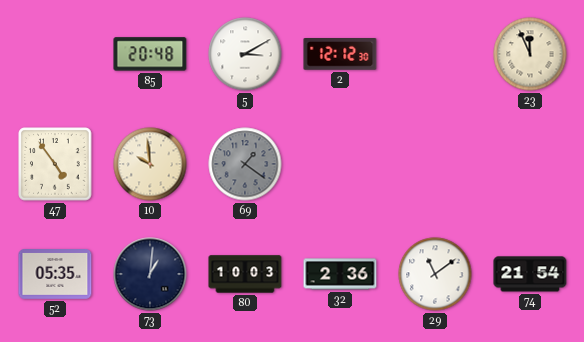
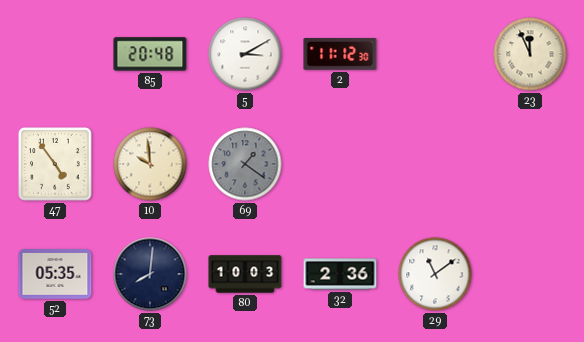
2: 12:12 -> 11:12 (340, 55)
73: 1:01 -> 8:01 (150, 274)
74: 21:54 -> none (530, 274)
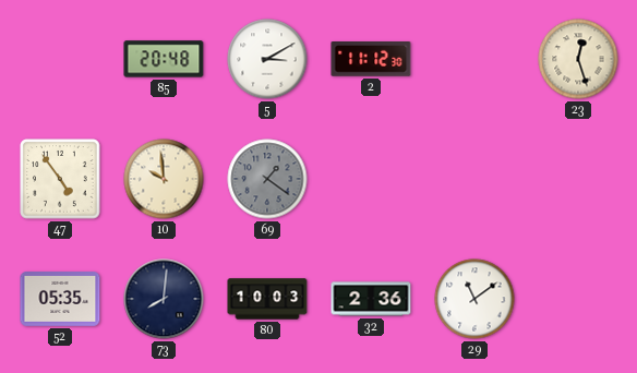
23: 11:56 -> 12:27 (578, 59)
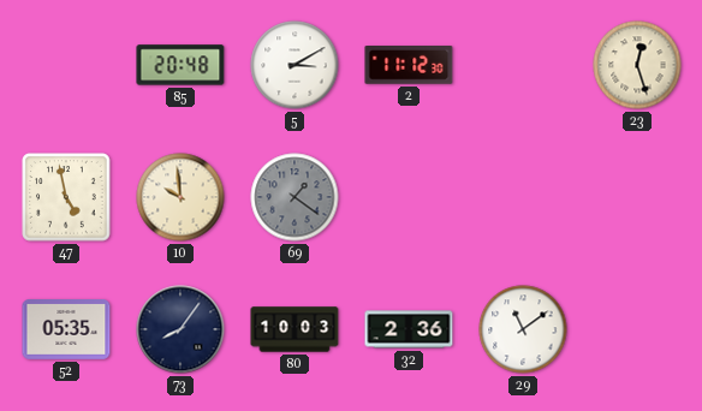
47: 4:54 -> 4:58 (66, 197)
73: 8:01 -> 8:06 (180, 329)
